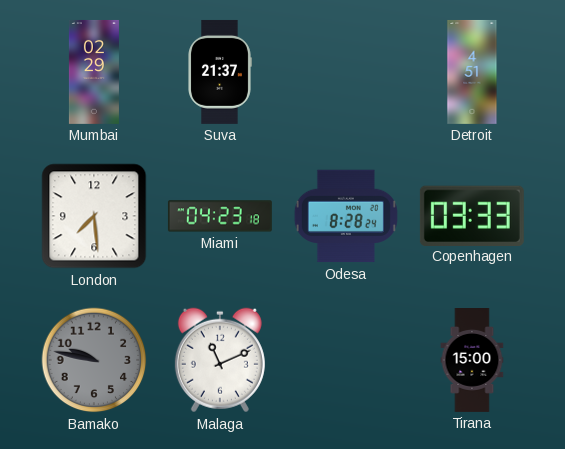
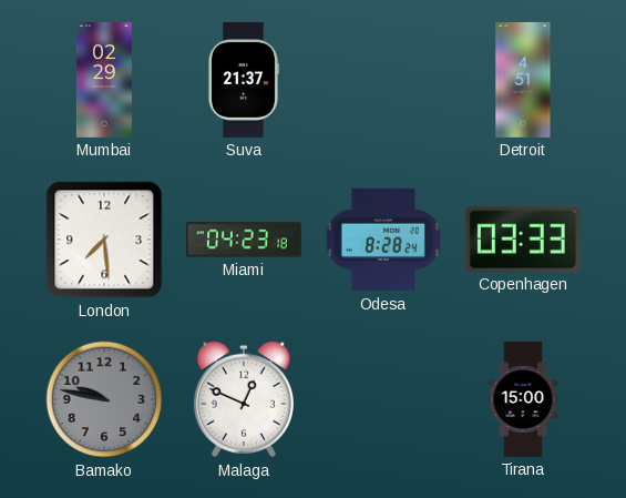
Malaga: 11:11 -> 12:49 (244, 399)
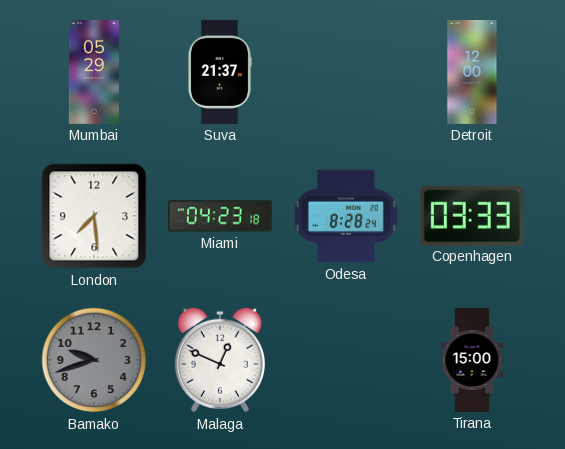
Mumbai: 02:29 -> 05:29 (94, 72)
Detroit: 4:51 -> 12:00 (472, 72)
Bamako: 9:47 -> 9:42 (94, 360)
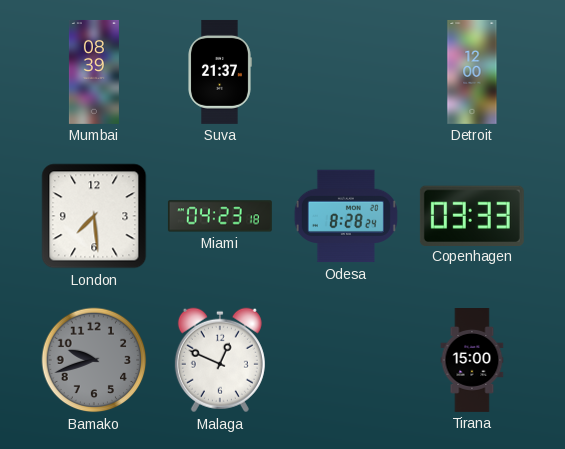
Mumbai: 05:29 -> 08:39 (94, 72)
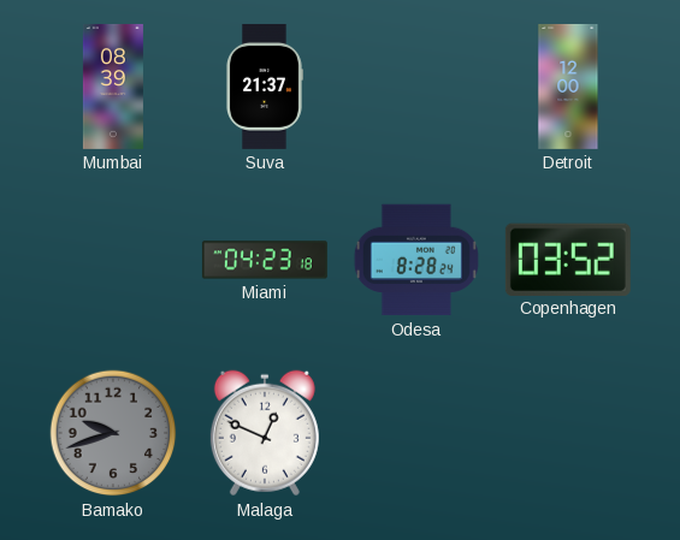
London: 7:29 -> none (94, 216)
Copenhagen: 03:33 -> 03:52 (568, 259)
Tirana: 15:00 -> none (472, 361)
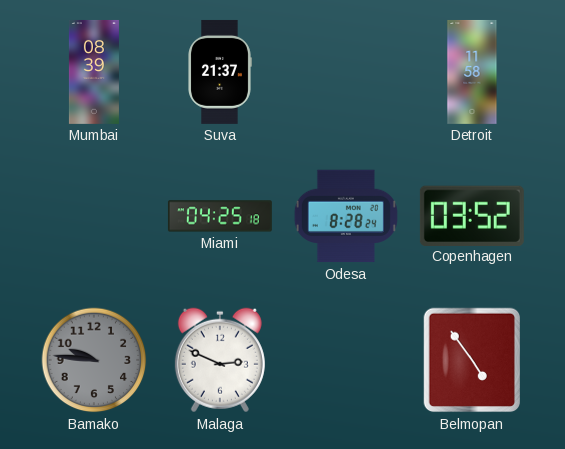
Detroit: 12:00 -> 11:58 (472, 72)
Miami: 04:23 -> 04:25 (220, 216)
Bamako: 9:42 -> 9:46 (94, 360)
Malaga: 12:49 -> 2:49 (220, 360)
Belmopan: none -> 4:54 (471, 360)
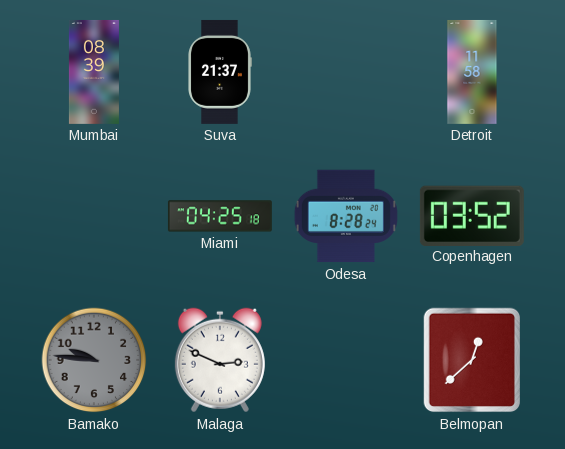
Belmopan: 4:54 -> 12:38 (471, 360)
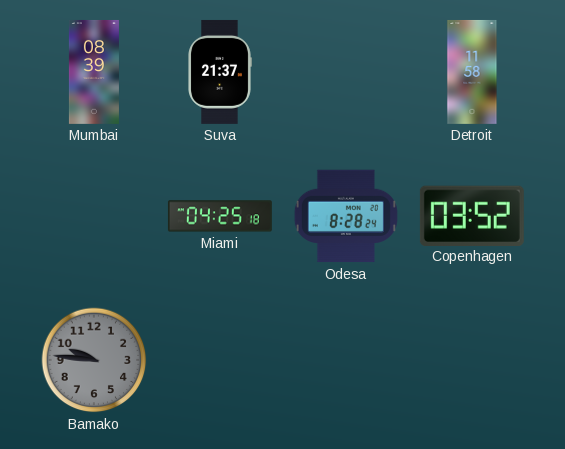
Malaga: 2:49 -> none (220, 360)
Belmopan: 12:38 -> none (471, 360)
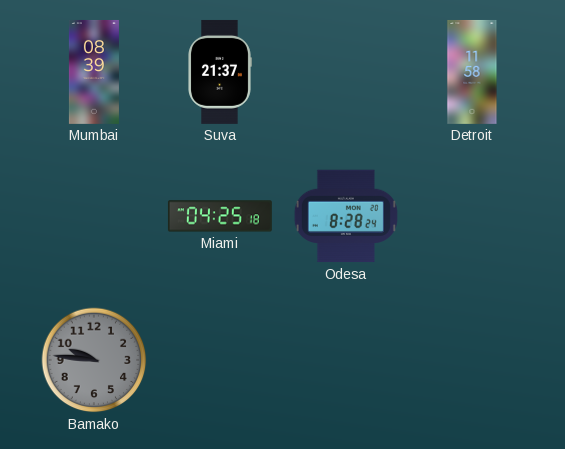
Copenhagen: 03:52 -> none (472, 215)
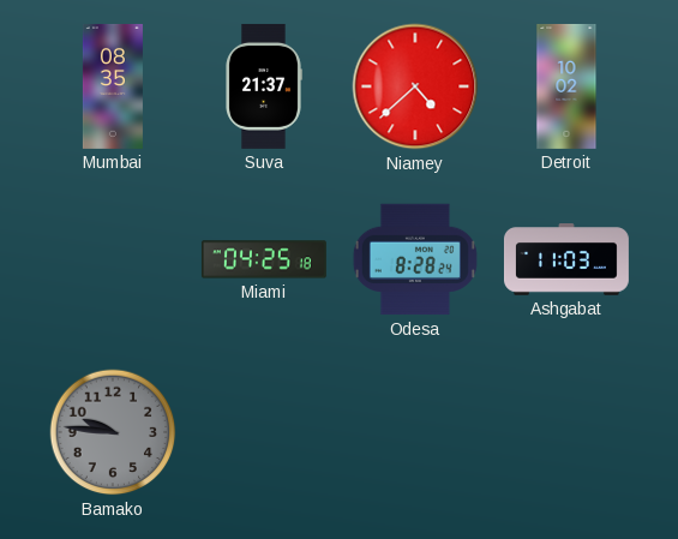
Mumbai: 08:39 -> 08:35 (113, 86)
Niamey: none -> 4:38 (415, 86)
Detroit: 11:58 -> 10:02 (566, 86)
Ashgabat: none -> 11:03 (566, 259)
